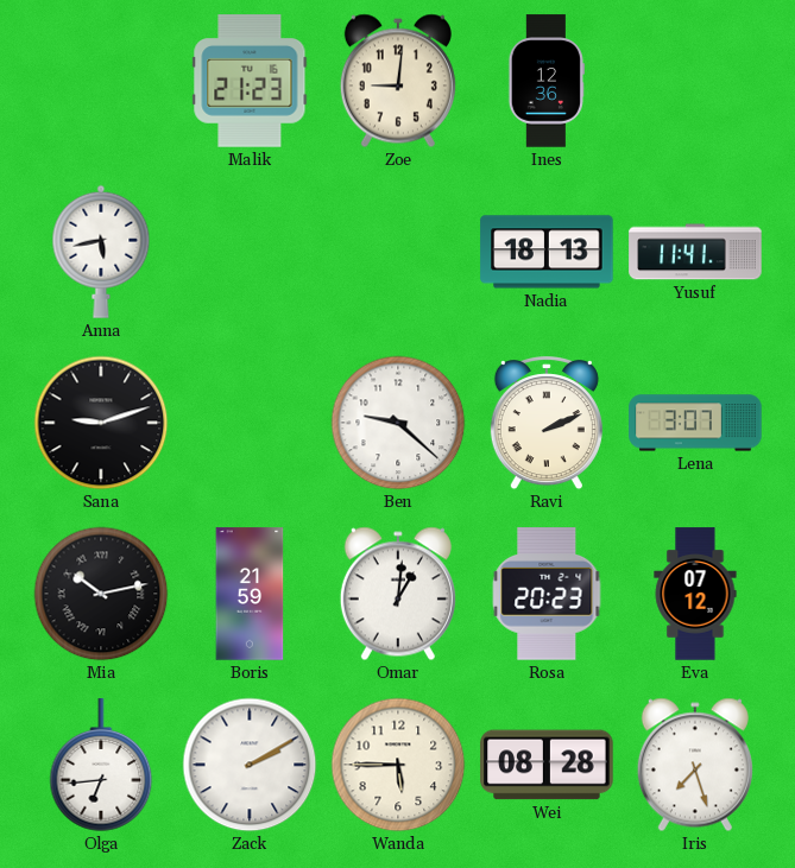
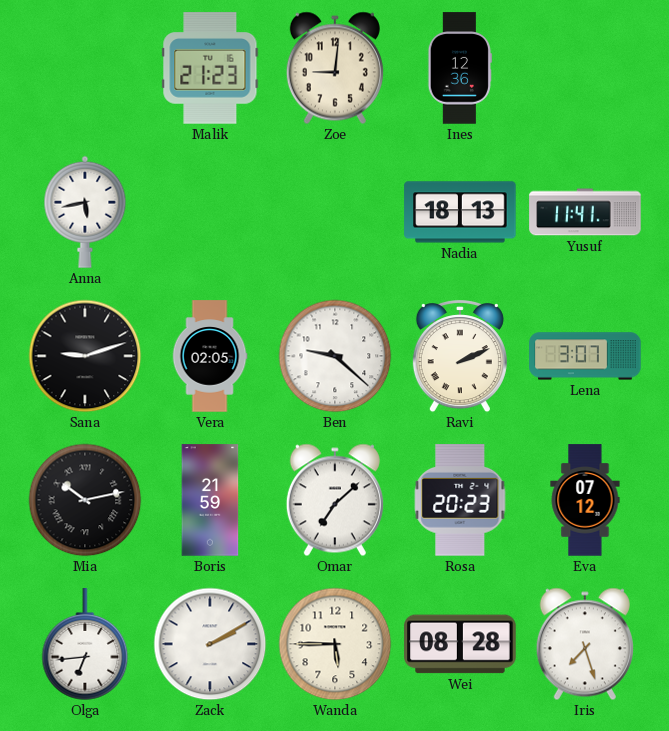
Vera: none -> 02:05 (210, 356)
Omar: 1:01 -> 7:08 (335, 500)
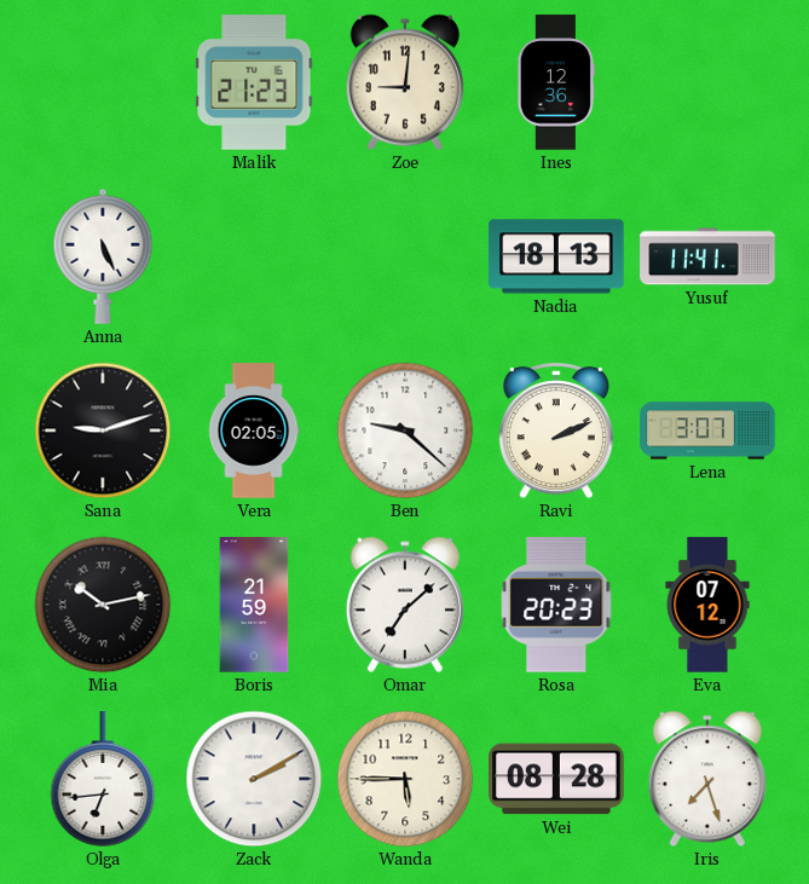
Anna: 5:43 -> 5:26 (103, 256)
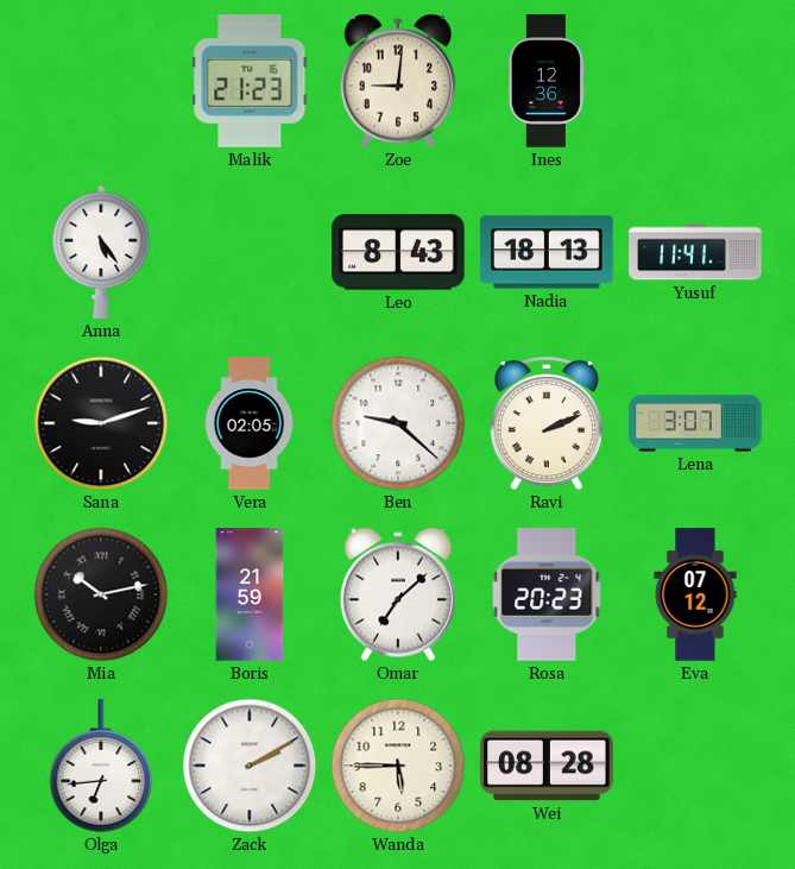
Anna: 5:26 -> 5:24 (101, 252)
Leo: none -> 8:43 (398, 252)
Iris: 7:27 -> none (707, 779)
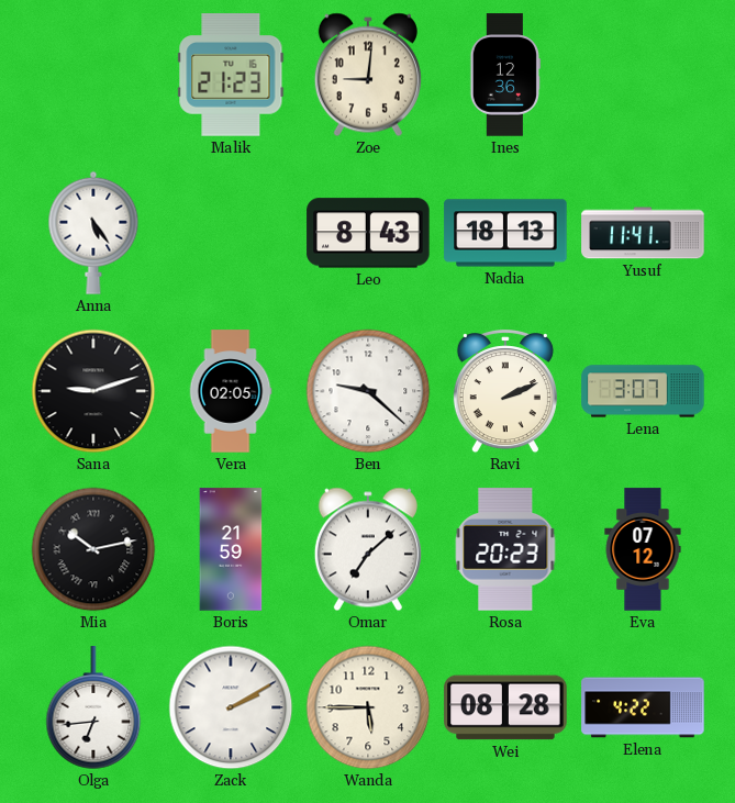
Elena: none -> 4:22 (643, 707)
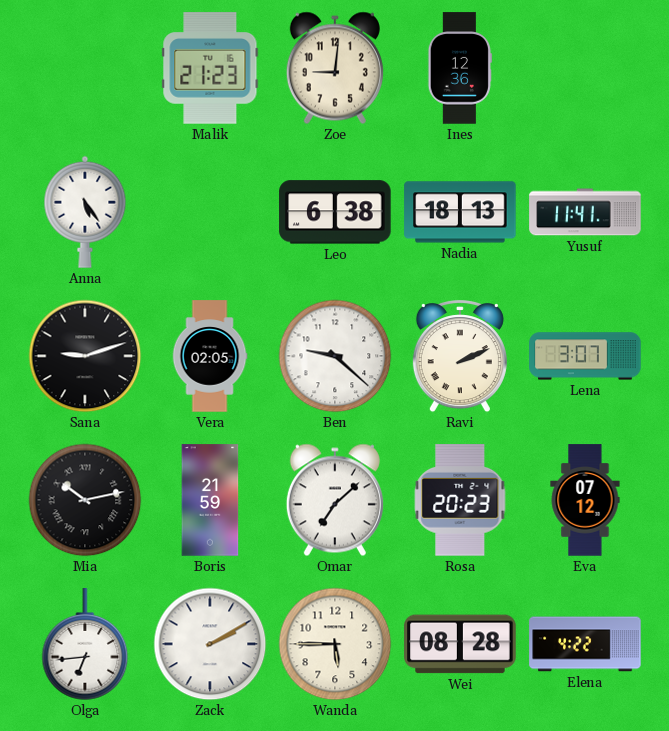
Leo: 8:43 -> 6:38 (335, 212)
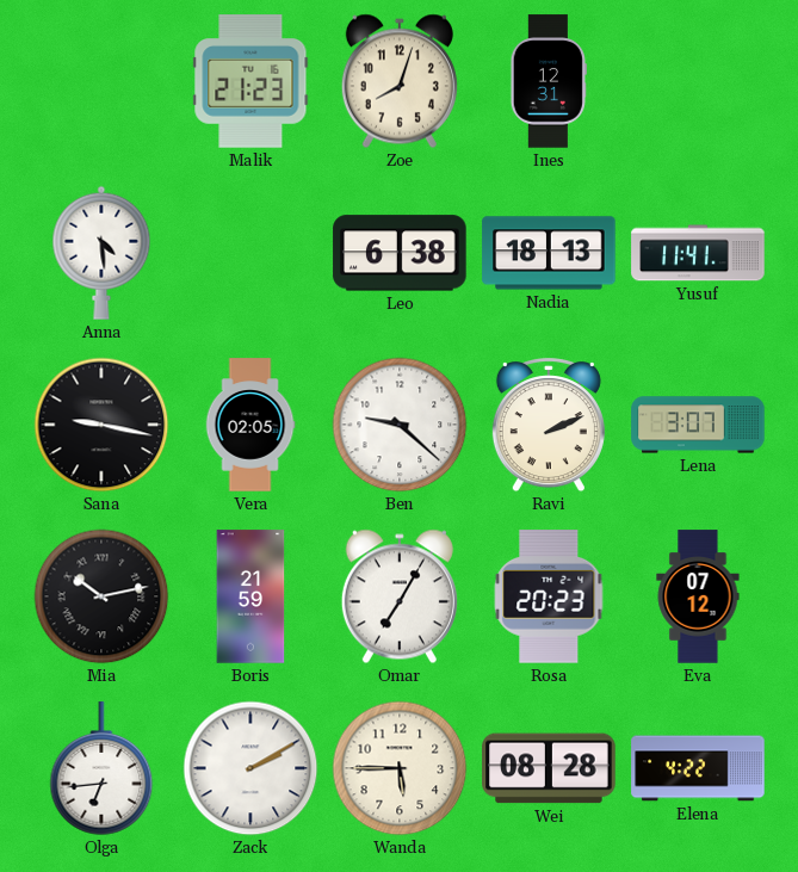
Zoe: 9:01 -> 8:03 (400, 81)
Ines: 12:36 -> 12:31 (549, 81)
Anna: 5:24 -> 4:29 (101, 253)
Sana: 9:12 -> 9:17 (101, 425)
Omar: 7:08 -> 7:05 (400, 596)
